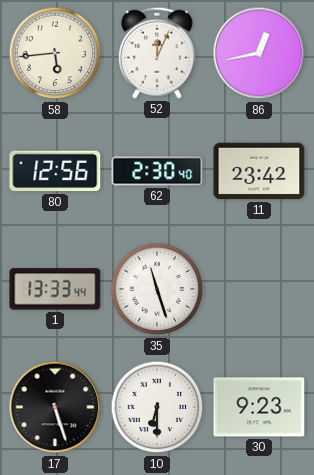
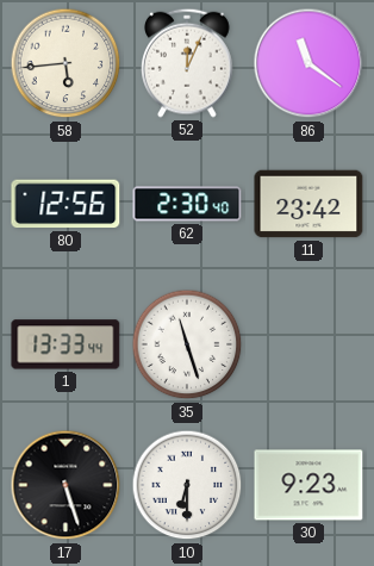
86: 12:43 -> 11:21 (308, 63)
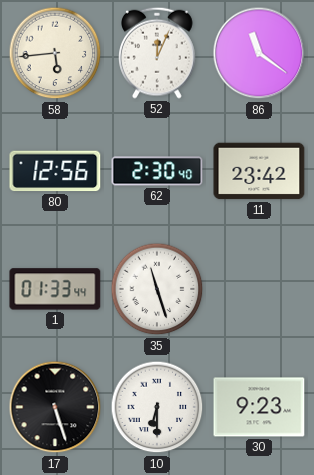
1: 13:33 -> 01:33 (55, 289)
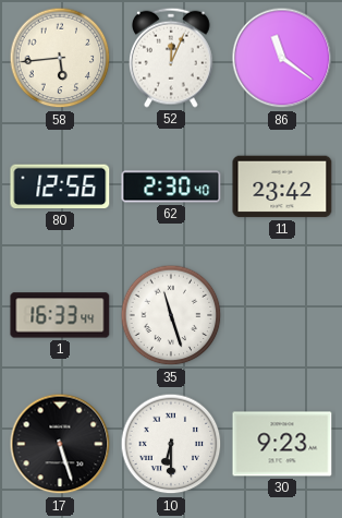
1: 01:33 -> 16:33 (60, 315)
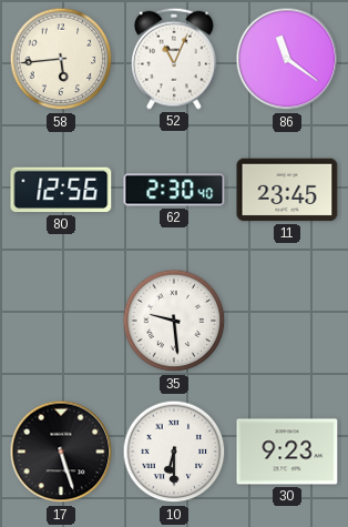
52: 12:04 -> 11:04 (175, 59)
11: 23:42 -> 23:45 (287, 190)
1: 16:33 -> none (60, 315)
35: 11:27 -> 9:29 (174, 321)
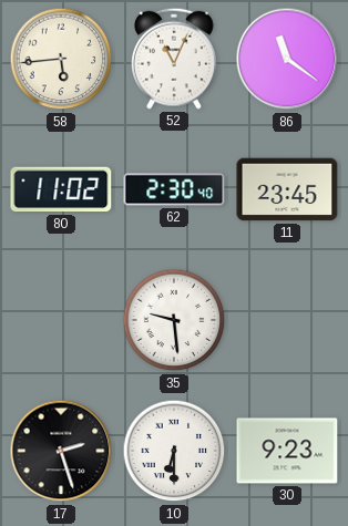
80: 12:56 -> 11:02 (61, 189)
17: 5:27 -> 2:27 (61, 451)
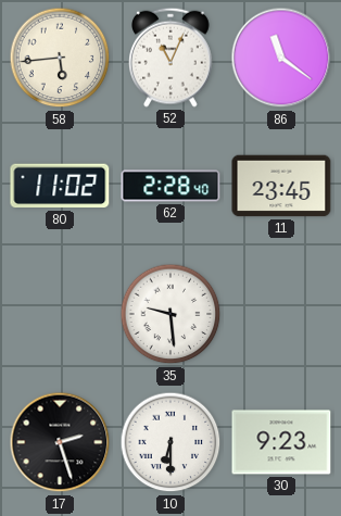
62: 2:30 -> 2:28 (171, 186)
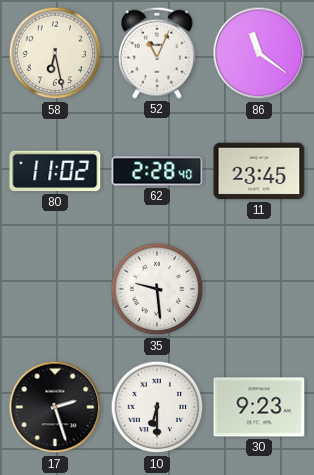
58: 5:44 -> 6:28 (55, 53)
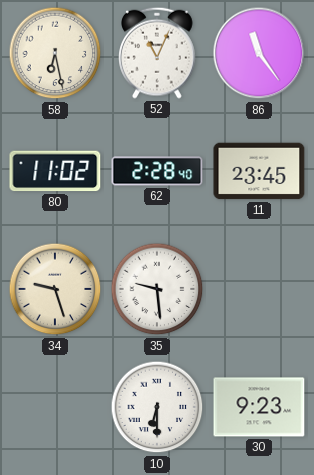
86: 11:21 -> 11:24 (259, 53)
34: none -> 9:27 (55, 289)
17: 2:27 -> none (55, 407)
